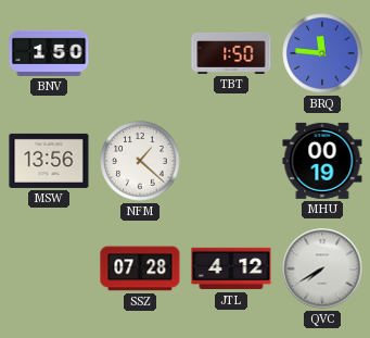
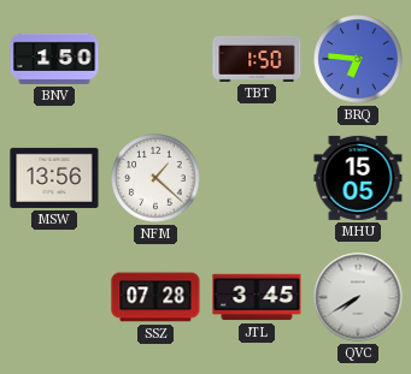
BRQ: 11:46 -> 6:46 (358, 59)
MHU: 00:19 -> 15:05 (358, 178)
JTL: 4:12 -> 3:45 (257, 297)
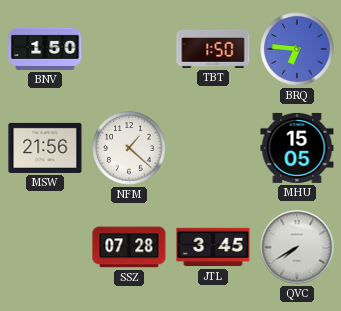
MSW: 13:56 -> 21:56 (45, 148)
